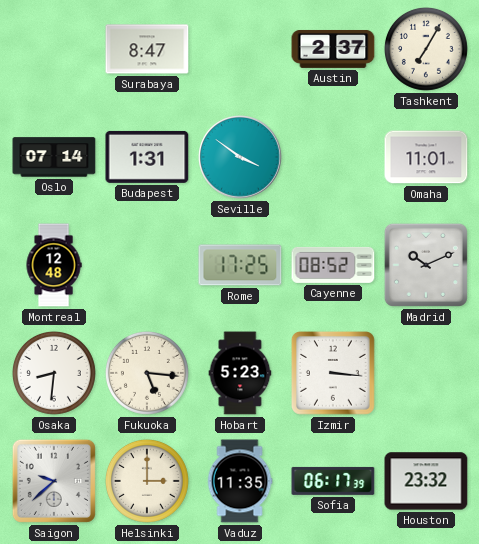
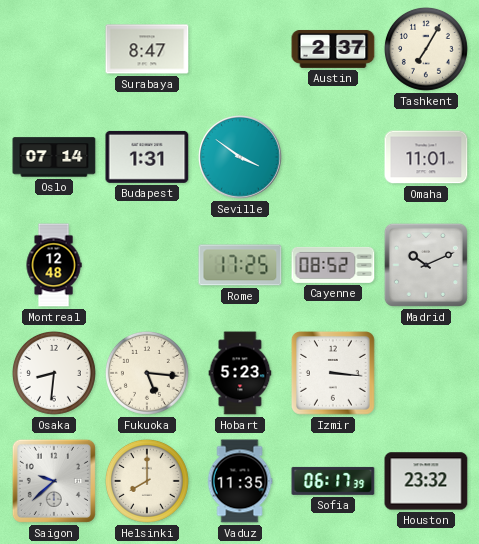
Helsinki: 3:00 -> 8:00 (147, 481)
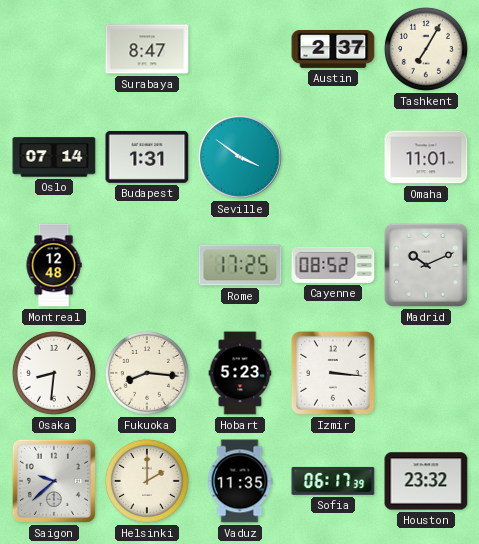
Fukuoka: 5:16 -> 8:16 (147, 373)
Helsinki: 8:00 -> 2:00 (147, 481)
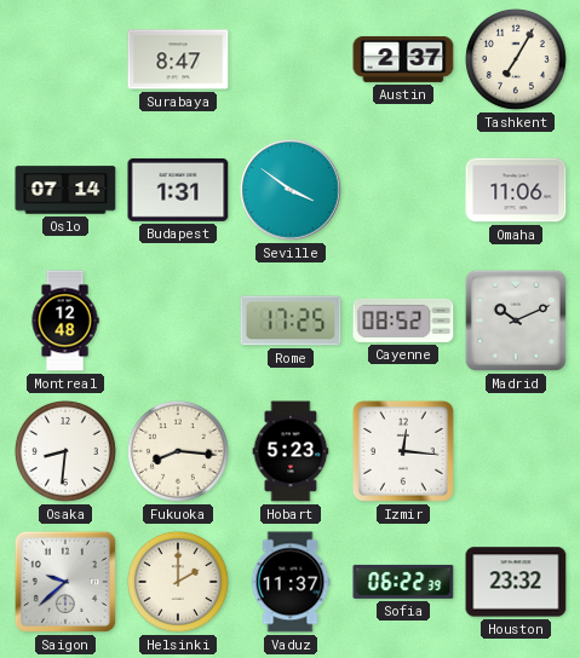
Omaha: 11:01 -> 11:06 (516, 190)
Izmir: 3:16 -> 12:16 (403, 451)
Vaduz: 11:35 -> 11:37 (291, 582)
Sofia: 06:17 -> 06:22 (403, 582)
